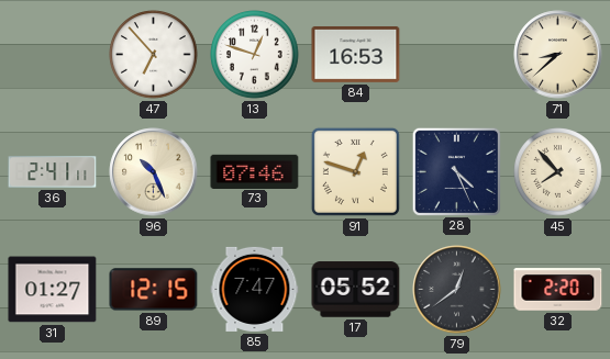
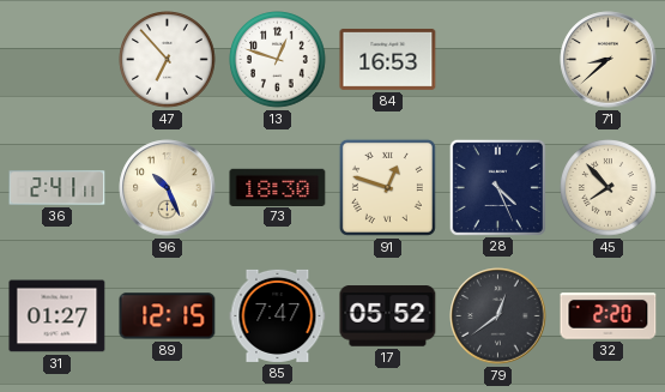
73: 07:46 -> 18:30 (278, 187)
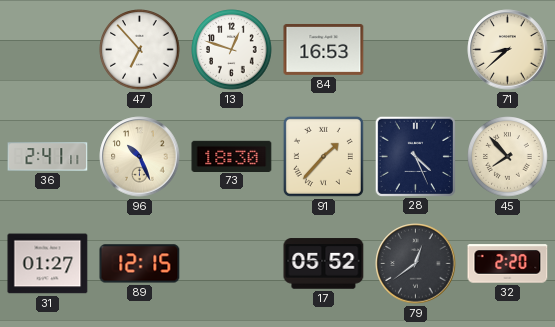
91: 12:48 -> 1:37 (323, 156)
85: 7:47 -> none (278, 315)
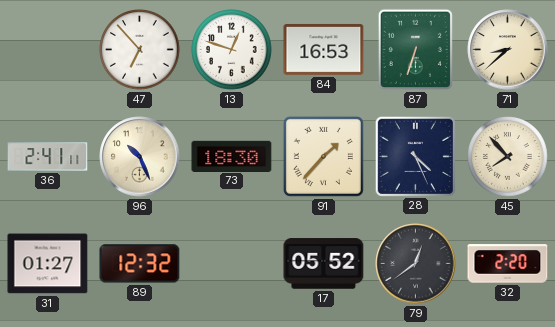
87: none -> 6:33 (415, 49)
89: 12:15 -> 12:32 (140, 264)
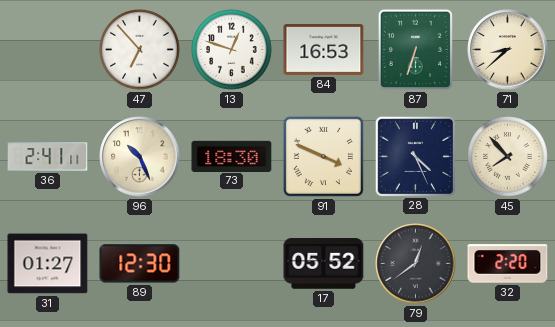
91: 1:37 -> 3:49 (323, 156)
89: 12:32 -> 12:30 (140, 264)
